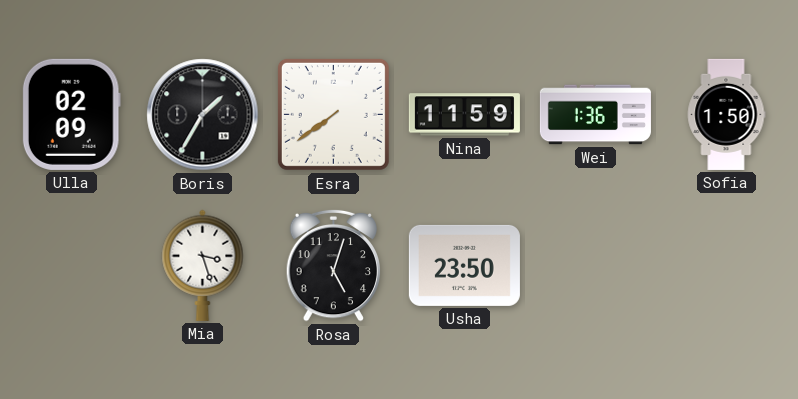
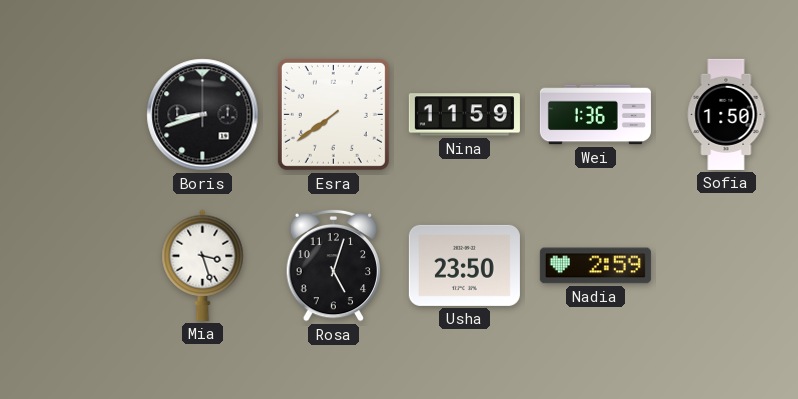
Ulla: 02:09 -> none (71, 114)
Boris: 1:35 -> 8:42 (203, 115)
Nadia: none -> 2:59 (595, 266)
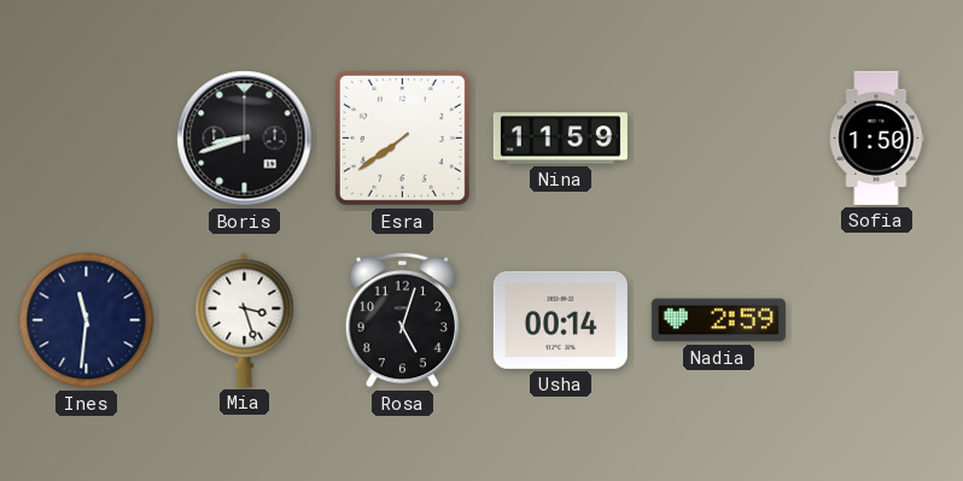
Wei: 1:36 -> none (595, 115)
Ines: none -> 11:31 (87, 321)
Usha: 23:50 -> 00:14 (560, 319)
